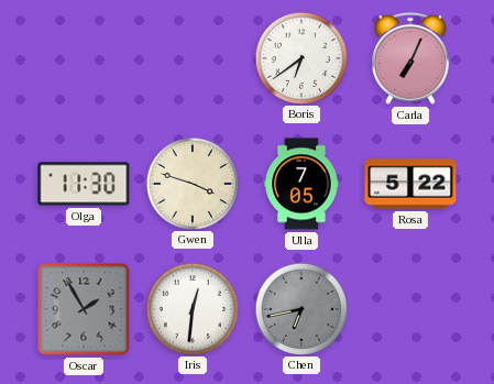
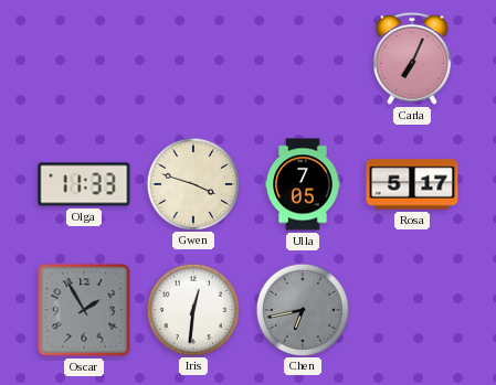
Boris: 6:39 -> none (300, 57)
Olga: 11:30 -> 11:33 (84, 184)
Rosa: 5:22 -> 5:17 (412, 184)
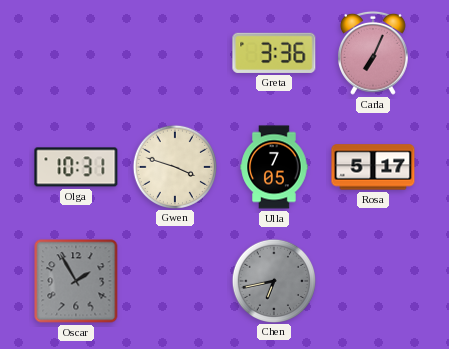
Greta: none -> 3:36 (274, 53)
Olga: 11:33 -> 10:31 (76, 167)
Iris: 12:31 -> none (192, 309)
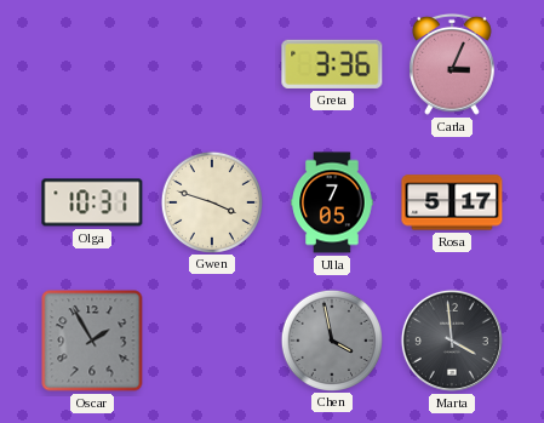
Carla: 7:04 -> 3:04 (453, 64)
Chen: 6:43 -> 3:58 (331, 339)
Marta: none -> 3:59 (452, 341)
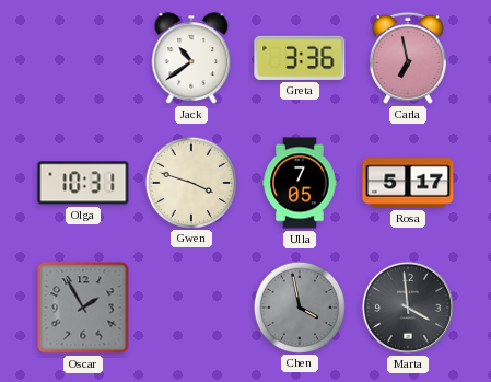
Jack: none -> 10:39 (191, 58)
Carla: 3:04 -> 6:58 (409, 58)
